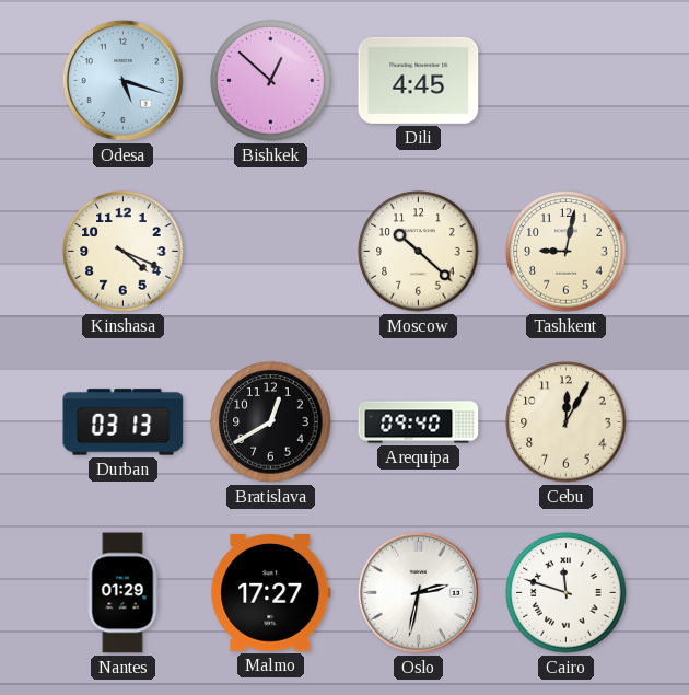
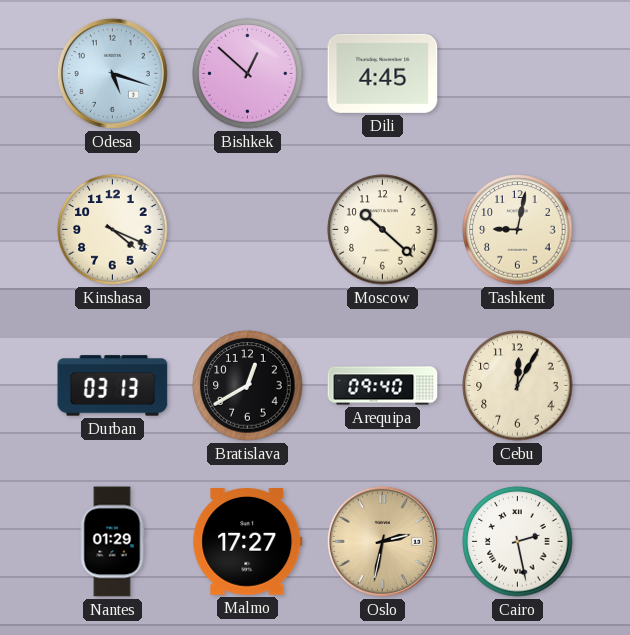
Oslo dial: white -> champagne (382, 541)
Cairo: 11:48 -> 2:28 (518, 542)
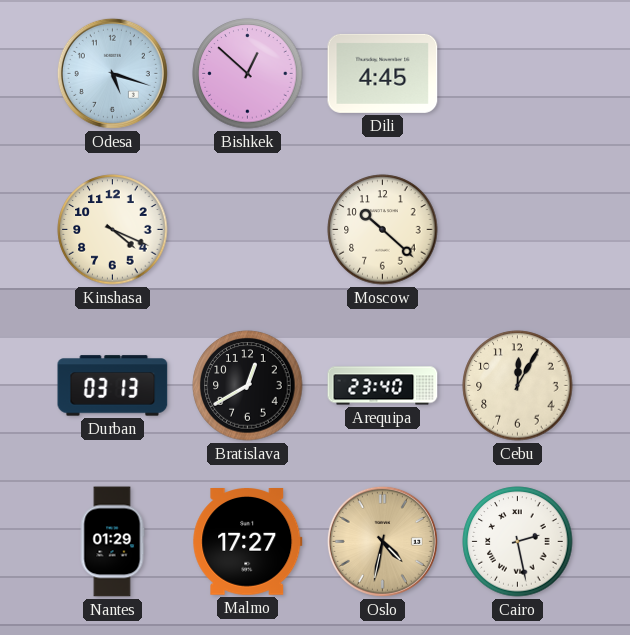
Tashkent: 9:02 -> none (518, 230)
Arequipa: 09:40 -> 23:40 (383, 386)
Oslo: 2:32 -> 4:32 (382, 541)
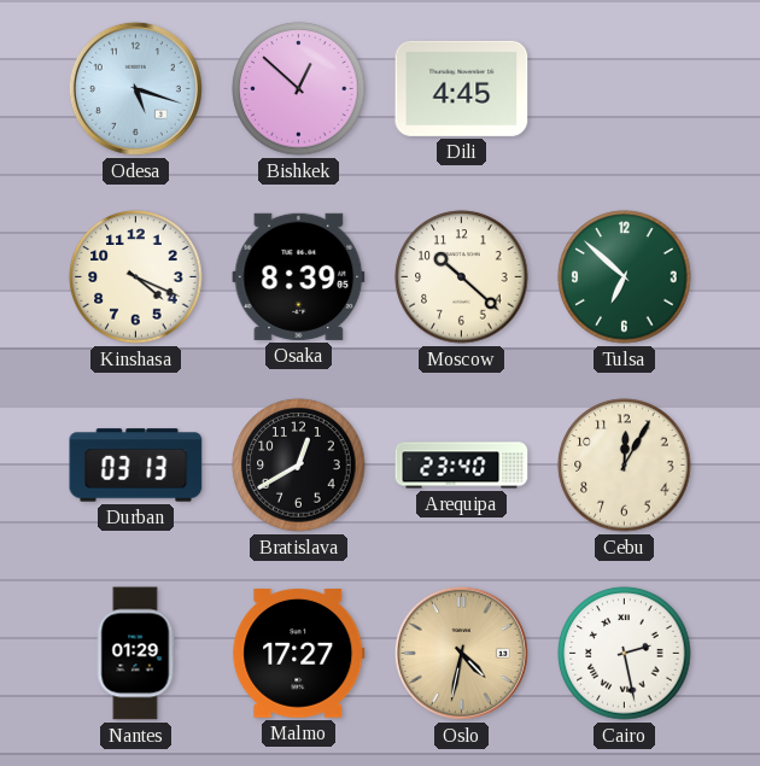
Osaka: none -> 8:39 (299, 276)
Tulsa: none -> 6:52 (625, 277)
